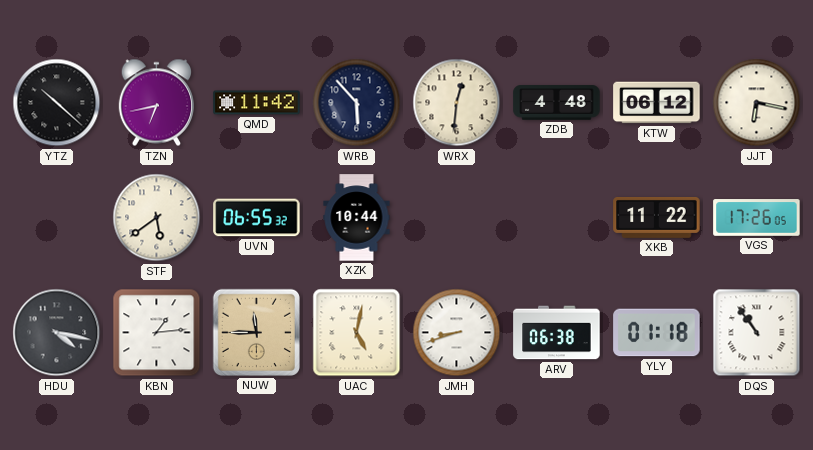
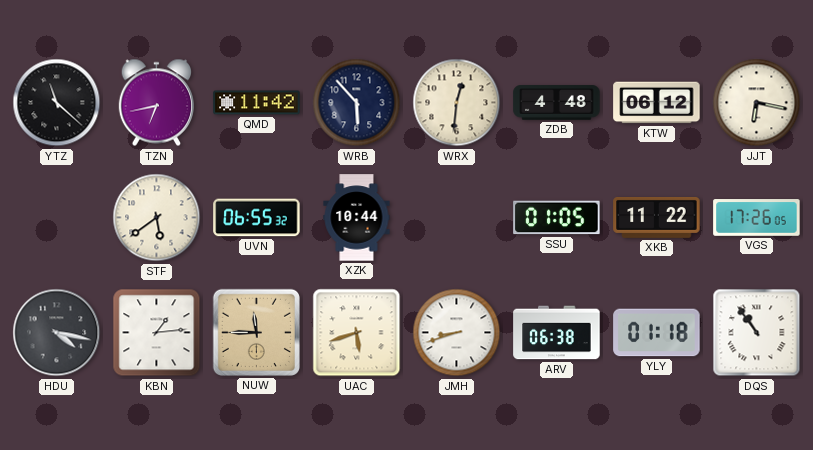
YTZ: 10:22 -> 11:22 (57, 103)
SSU: none -> 01:05 (557, 218)
UAC: 5:02 -> 5:42 (357, 333)
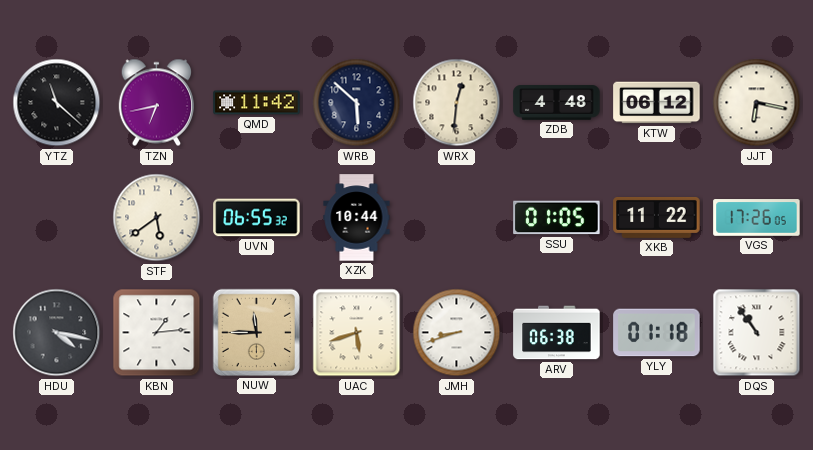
WRB: 5:53 -> 5:52 (357, 103)
